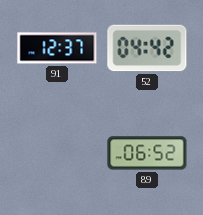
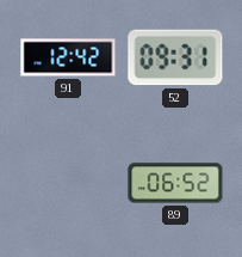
91: 12:37 -> 12:42 (68, 57)
52: 04:42 -> 09:31 (175, 57)
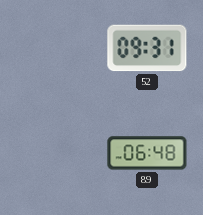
91: 12:42 -> none (68, 57)
89: 06:52 -> 06:48 (147, 153)
